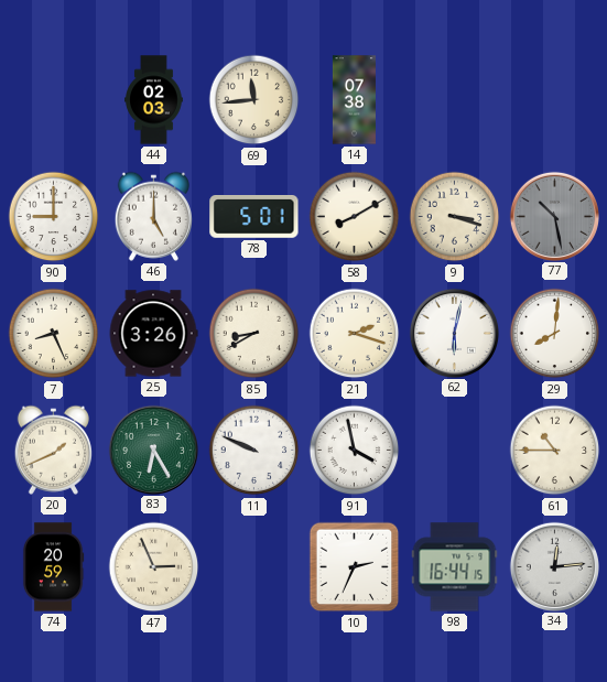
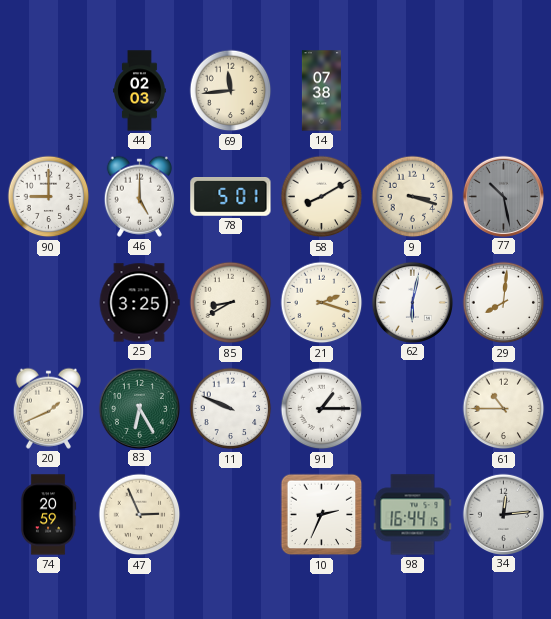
7: 8:26 -> none (54, 334)
25: 3:26 -> 3:25 (139, 303)
91: 3:58 -> 1:15 (322, 409)
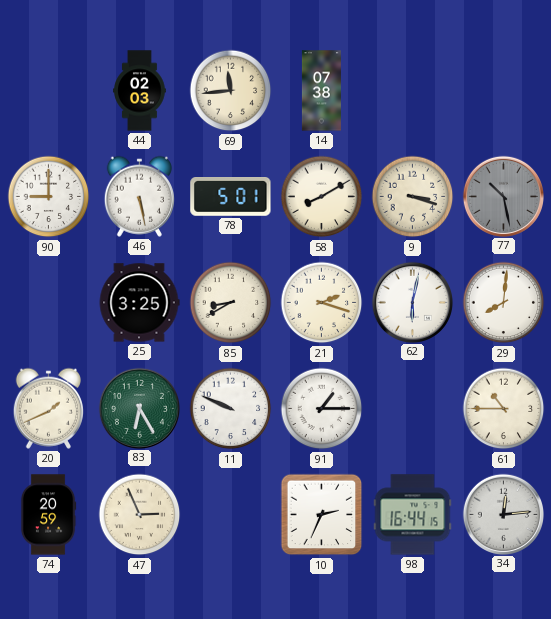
46: 5:00 -> 5:28 (139, 196)
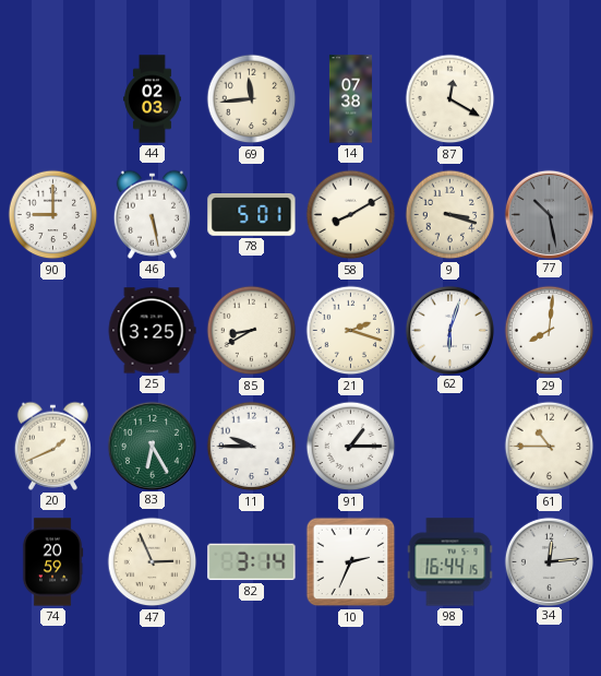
87: none -> 12:20 (450, 99)
62: 6:02 -> 6:03 (449, 330)
11: 9:49 -> 9:45 (252, 447)
82: none -> 3:14 (252, 562)
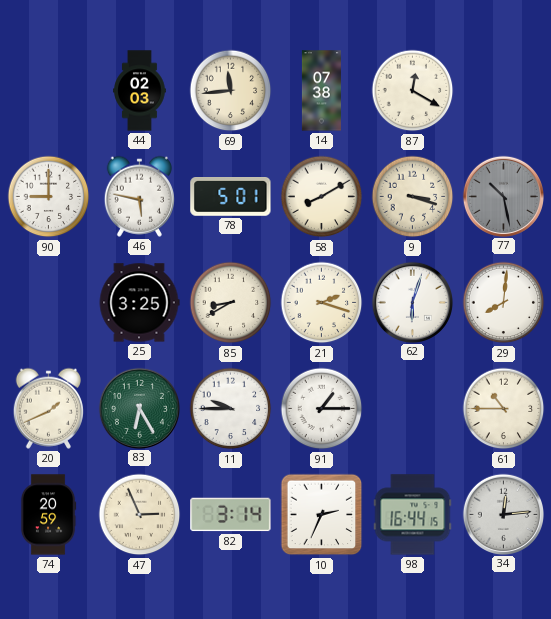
46: 5:28 -> 5:47 (139, 196)
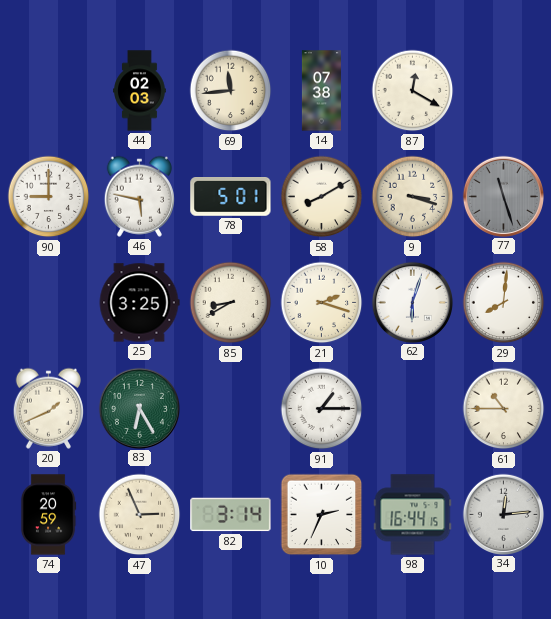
77: 10:28 -> 11:27 (503, 196)
11: 9:45 -> none (231, 409)
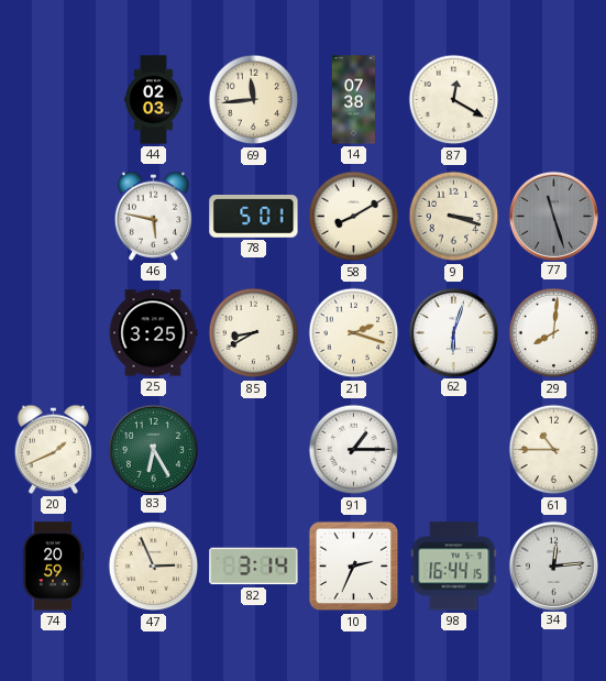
90: 9:00 -> none (49, 197)
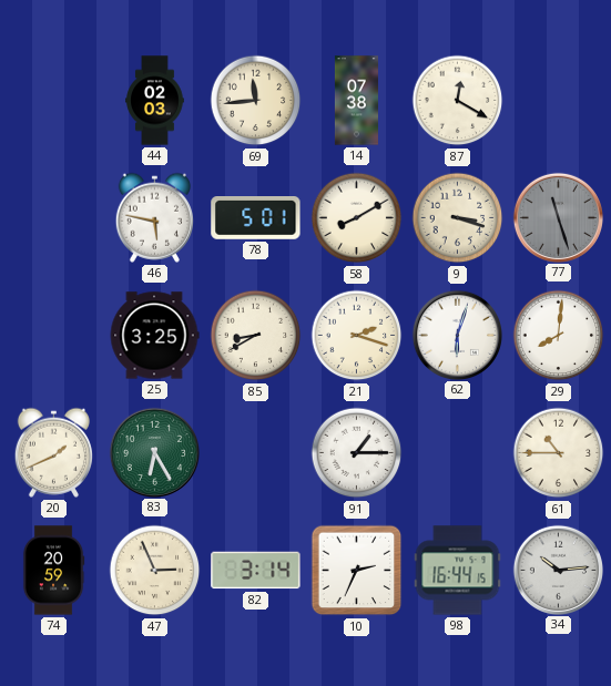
34: 12:14 -> 10:14 (558, 570)
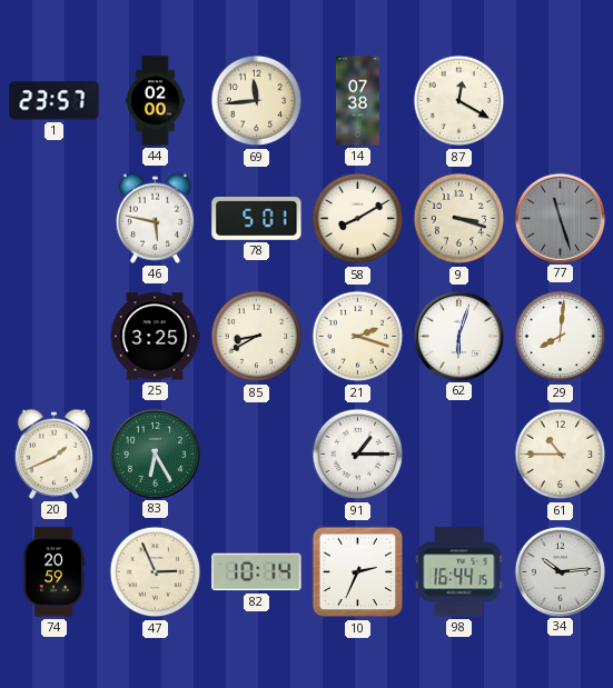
1: none -> 23:57 (55, 101)
44: 02:03 -> 02:00 (156, 101)
82: 3:14 -> 10:14 (257, 572)
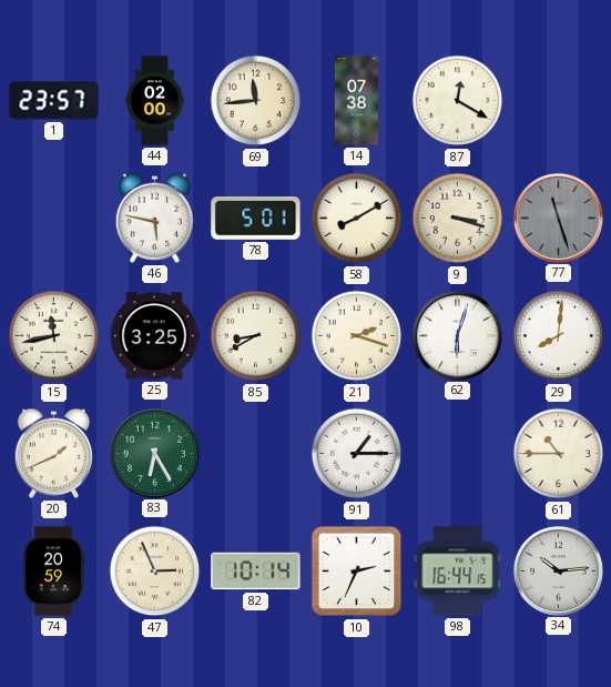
15: none -> 11:43 (54, 336)
